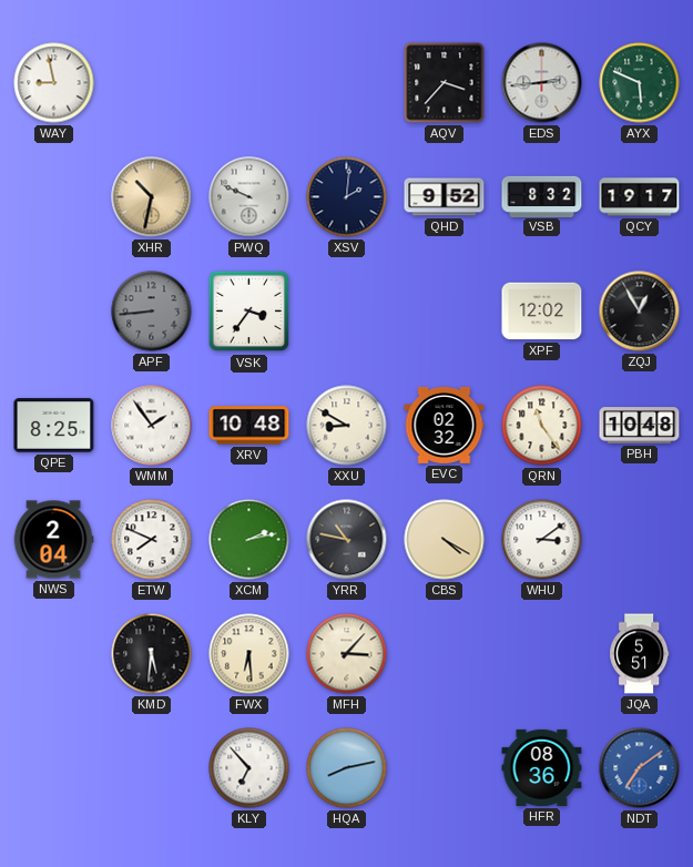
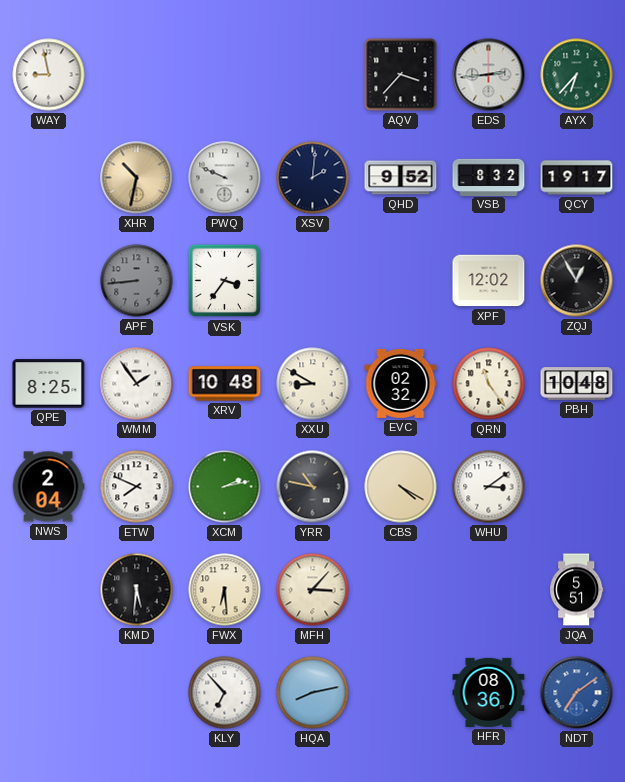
AYX: 5:49 -> 6:37 (577, 75)
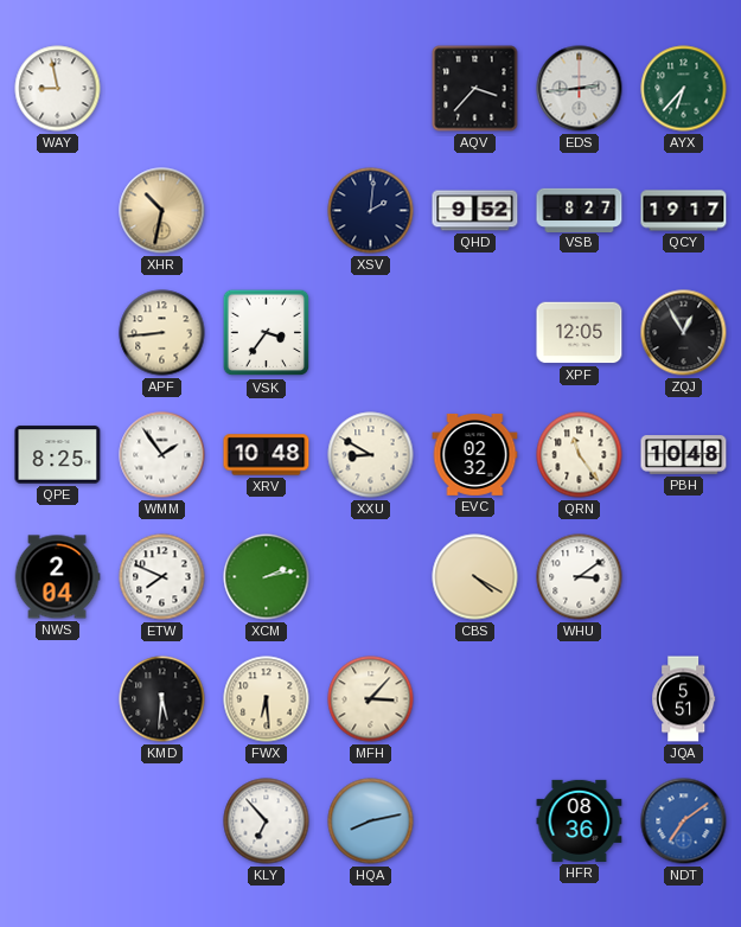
PWQ: 9:49 -> none (225, 178)
VSB: 8:32 -> 8:27 (580, 210)
APF dial: grey -> cream (162, 333)
XPF: 12:02 -> 12:05 (580, 333)
YRR: 10:47 -> none (313, 487)
